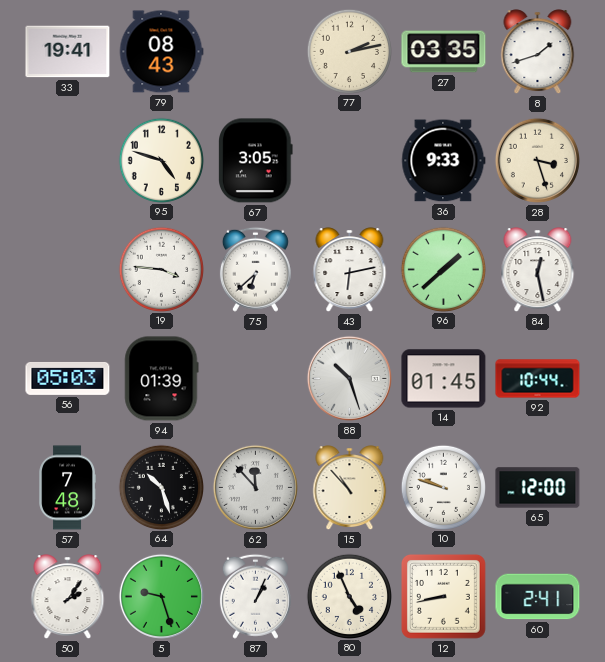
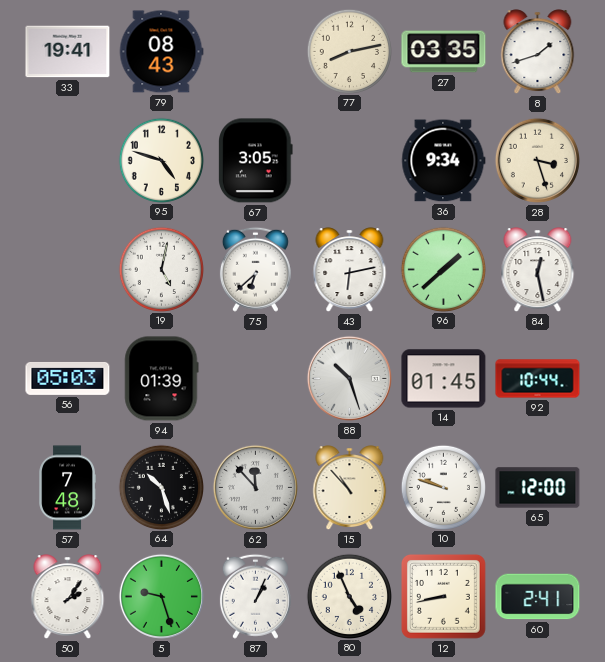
77: 2:13 -> 8:13 (349, 51)
36: 9:33 -> 9:34 (444, 161)
19: 3:46 -> 5:02 (161, 269)
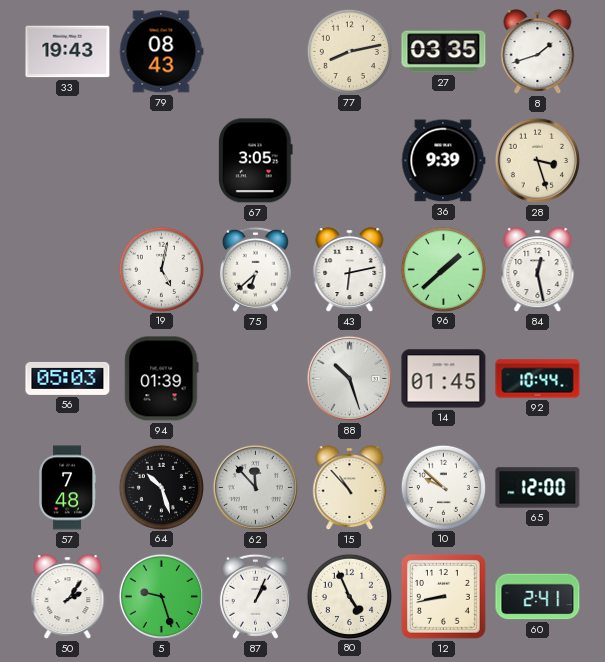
33: 19:41 -> 19:43 (68, 52)
95: 4:48 -> none (161, 160)
36: 9:34 -> 9:39 (444, 161)
10: 9:48 -> 9:52 (443, 487)
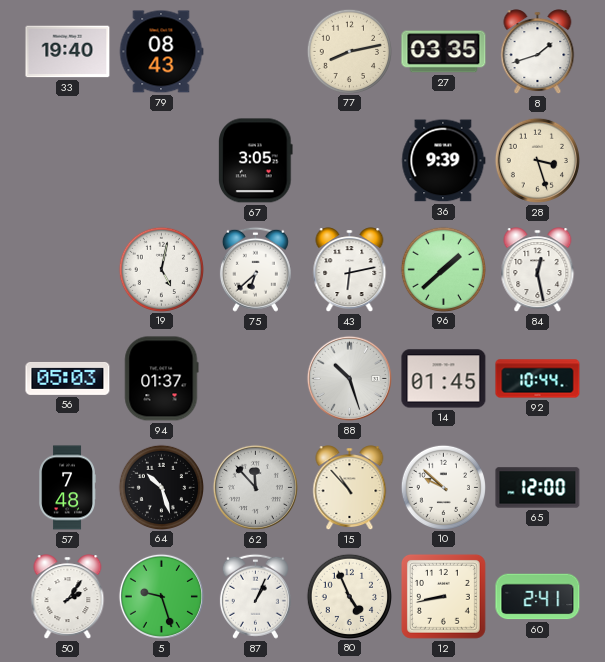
33: 19:43 -> 19:40 (68, 52)
94: 01:39 -> 01:37 (162, 379)
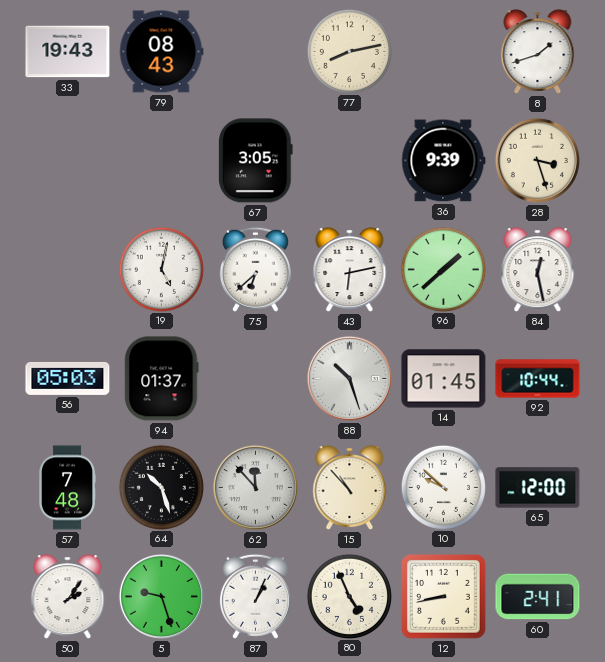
33: 19:40 -> 19:43 (68, 52)
27: 03:35 -> none (444, 52)
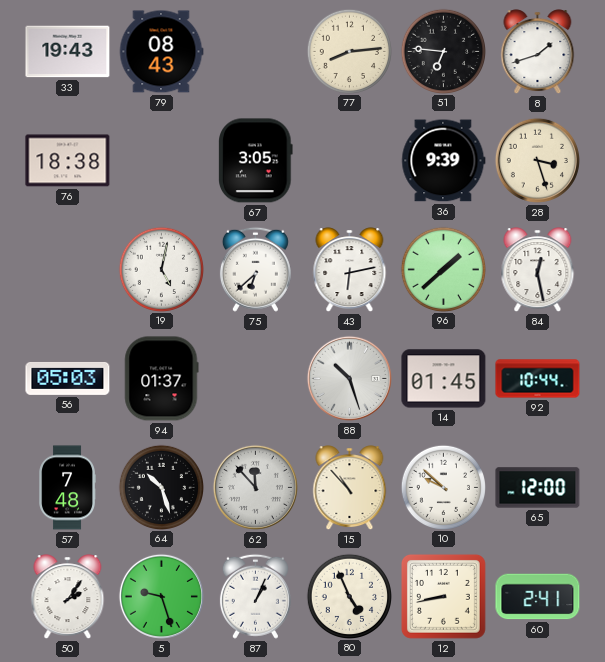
77: 8:13 -> 8:14 (349, 51)
51: none -> 6:46 (443, 51)
76: none -> 18:38 (68, 161)
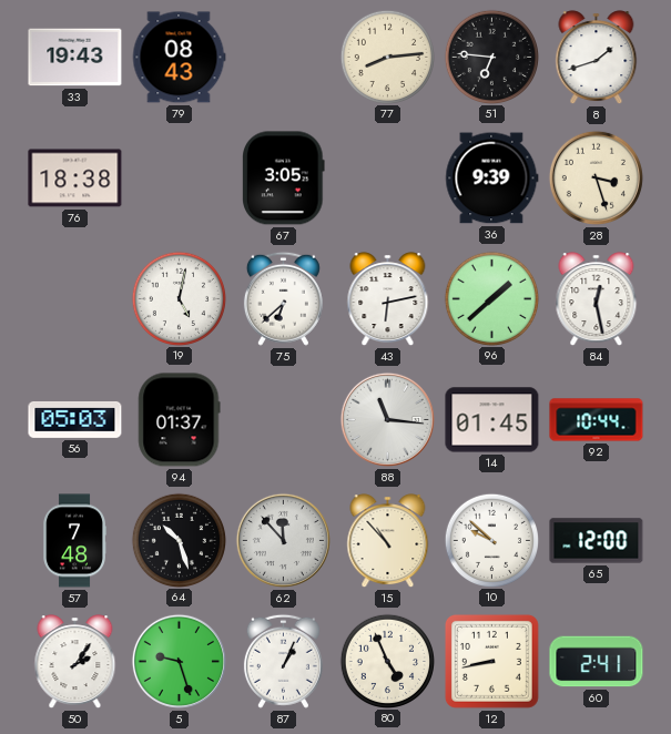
88: 10:27 -> 11:16 (387, 419)
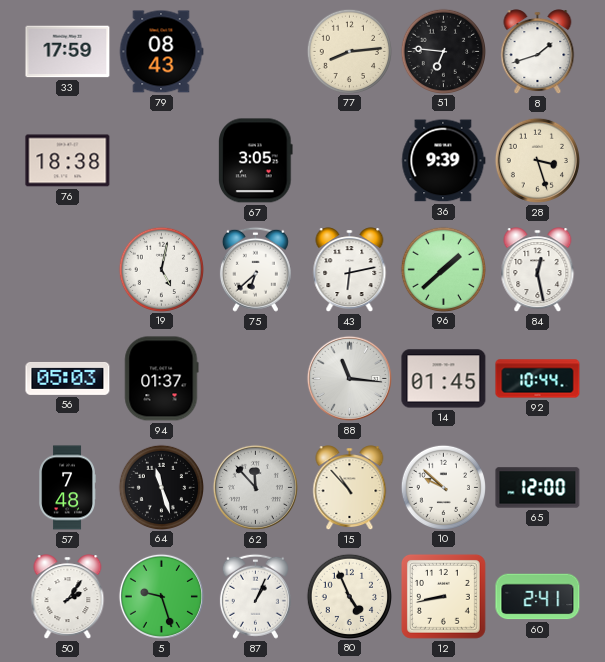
33: 19:43 -> 17:59 (68, 52)
64: 10:27 -> 11:27 (161, 487)
